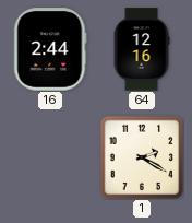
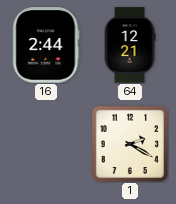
64: 12:16 -> 12:21 (130, 45)
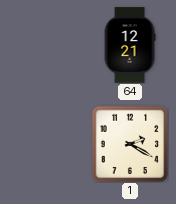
16: 2:44 -> none (46, 45)
